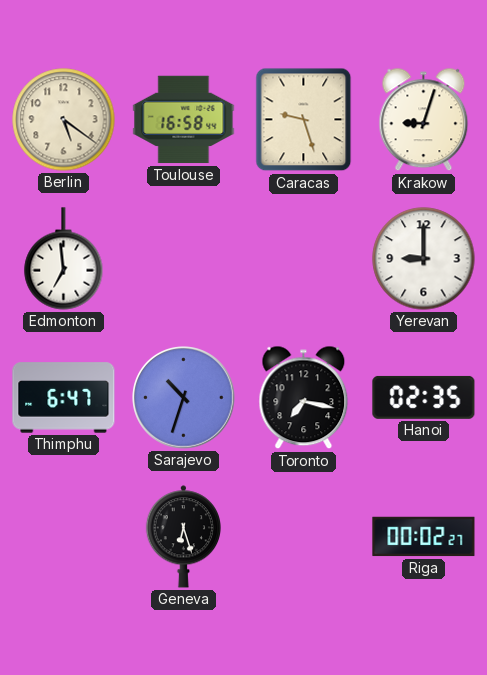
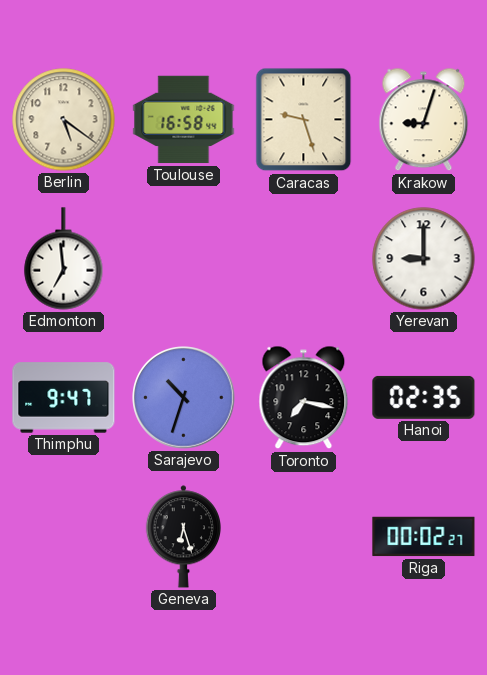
Thimphu: 6:47 -> 9:47 (64, 398)
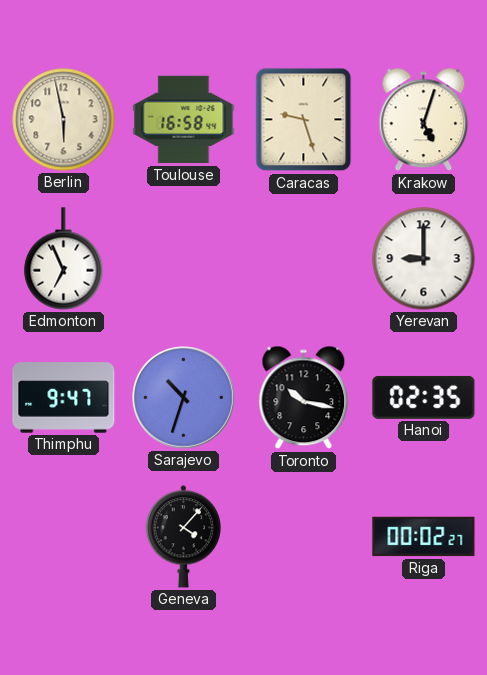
Berlin: 5:21 -> 5:58 (64, 120)
Krakow: 9:03 -> 5:03 (424, 120)
Edmonton: 6:59 -> 6:56 (64, 259)
Toronto: 7:17 -> 10:17 (304, 398)
Geneva: 6:27 -> 4:07 (184, 537)
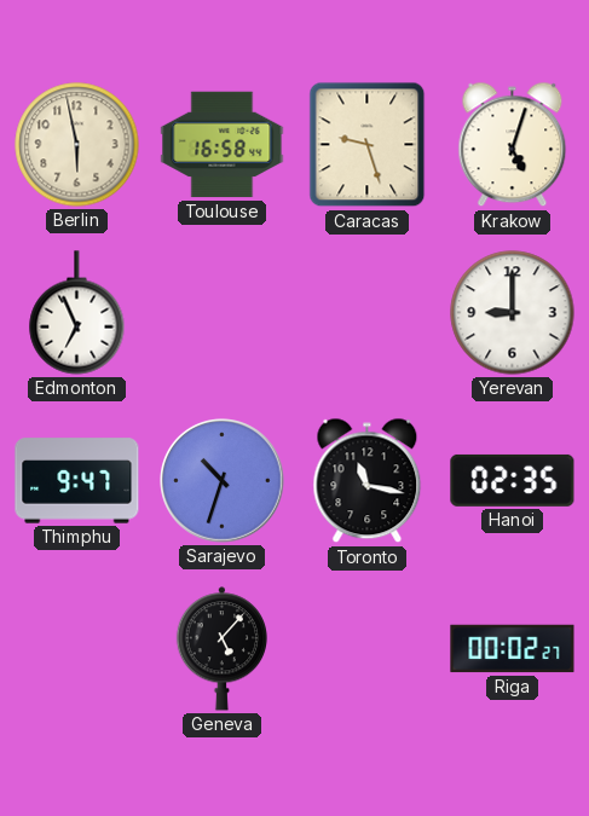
Toronto: 10:17 -> 11:17 (368, 481)
Geneva: 4:07 -> 5:07 (223, 649)
